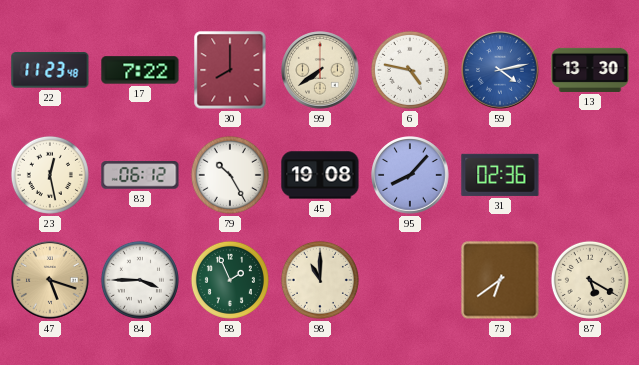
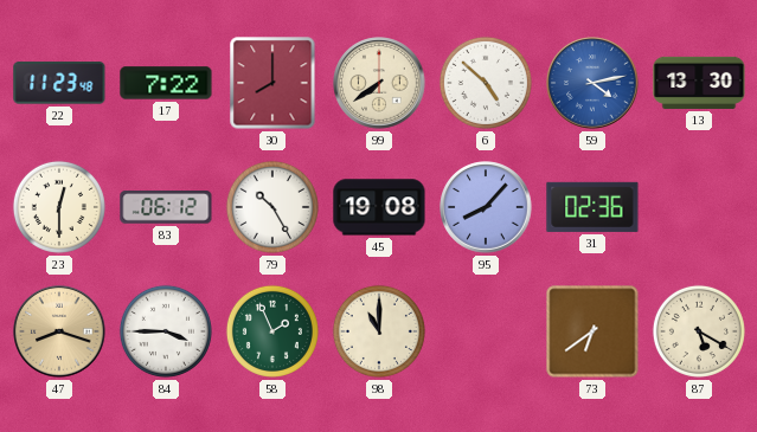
6: 4:47 -> 4:52 (486, 83)
23: 12:28 -> 12:30 (59, 207)
47: 5:18 -> 8:18 (59, 331)
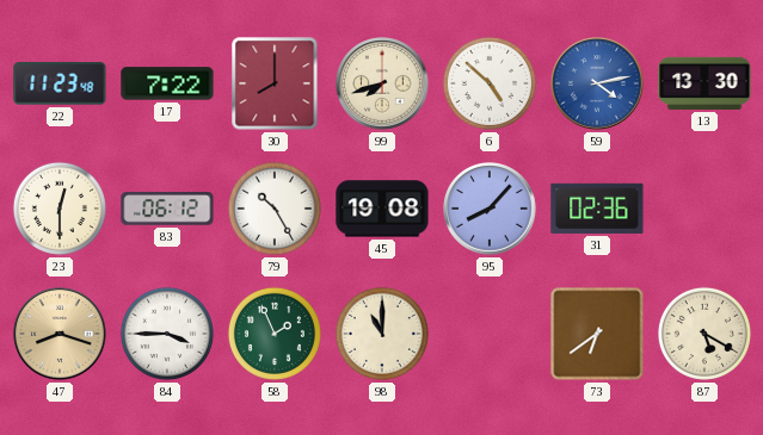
99: 7:39 -> 7:42 (382, 83)
